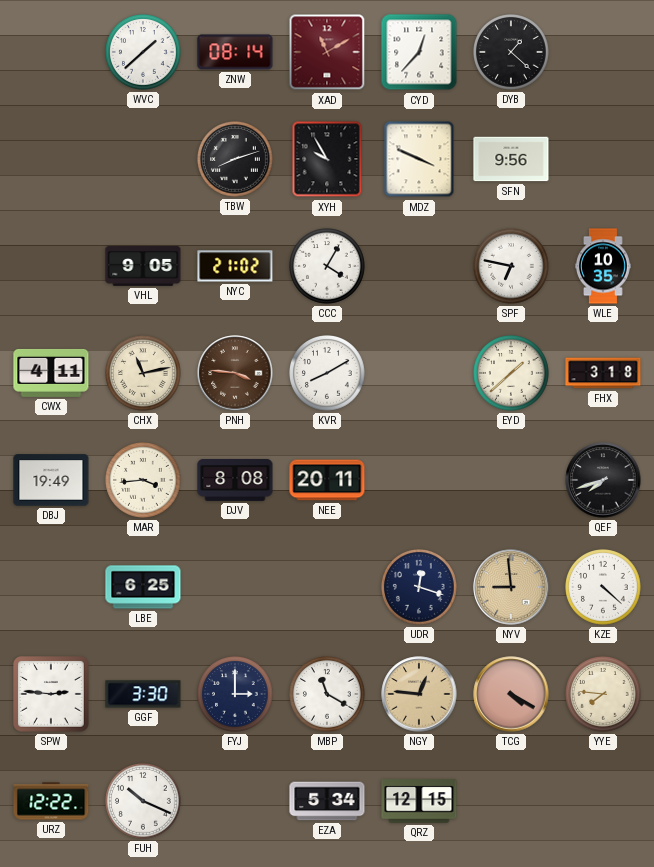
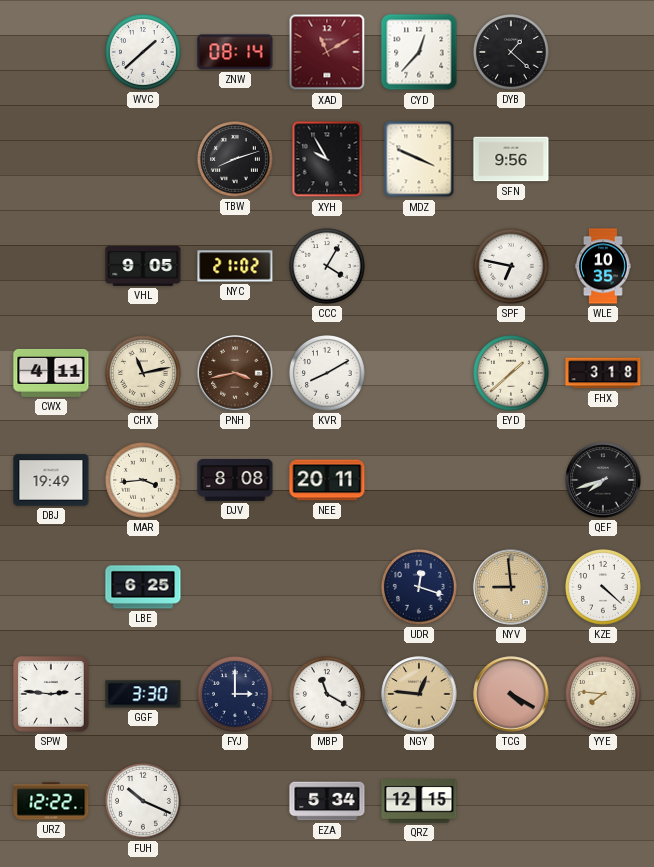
PNH: 3:46 -> 3:43 (235, 373)
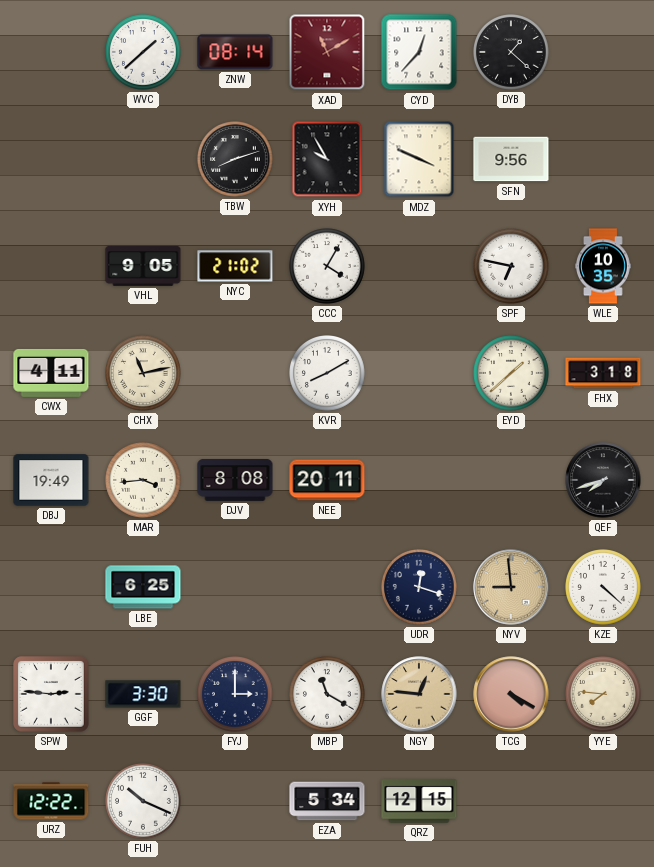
PNH: 3:43 -> none (235, 373)
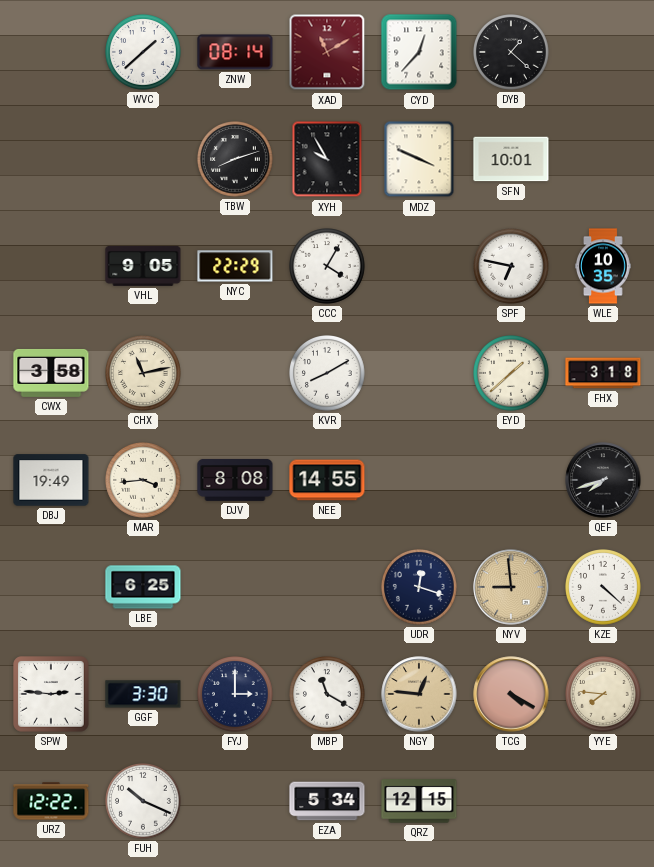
SFN: 9:56 -> 10:01 (511, 159)
NYC: 21:02 -> 22:29 (235, 266)
CWX: 4:11 -> 3:58 (51, 373)
NEE: 20:11 -> 14:55 (327, 480)
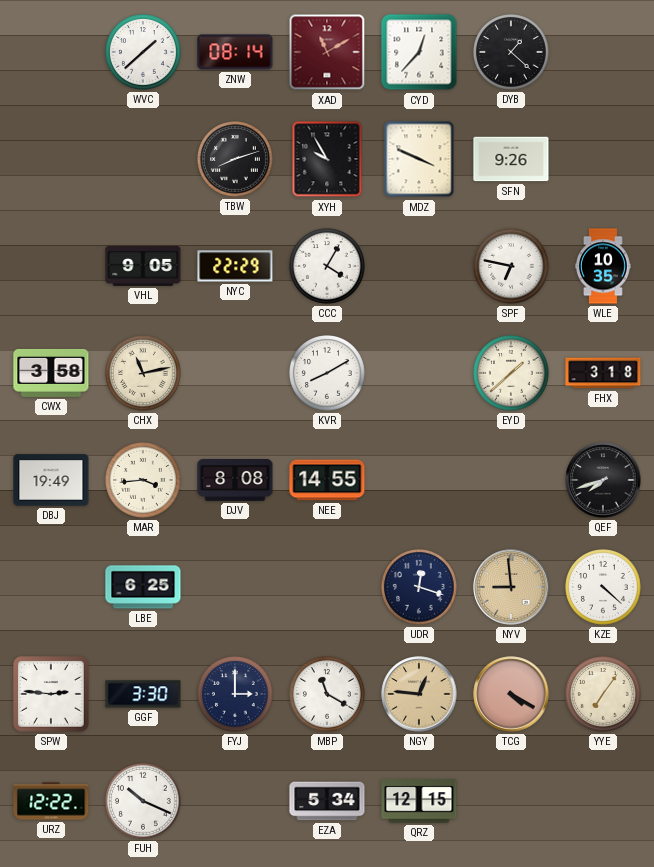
SFN: 10:01 -> 9:26 (511, 159)
YYE: 7:46 -> 7:06 (604, 695)
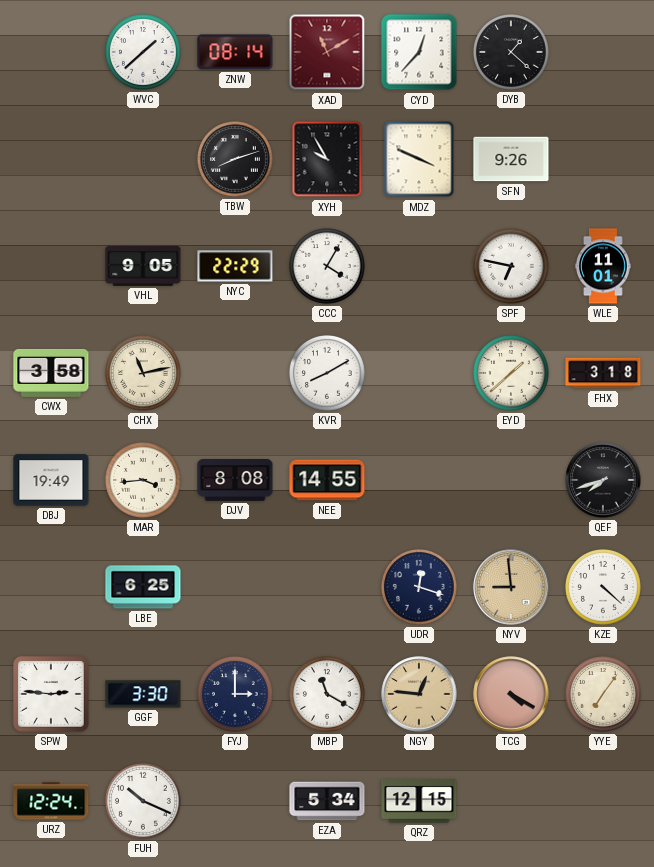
WLE: 10:35 -> 11:01 (604, 266)
URZ: 12:22 -> 12:24 (51, 801)
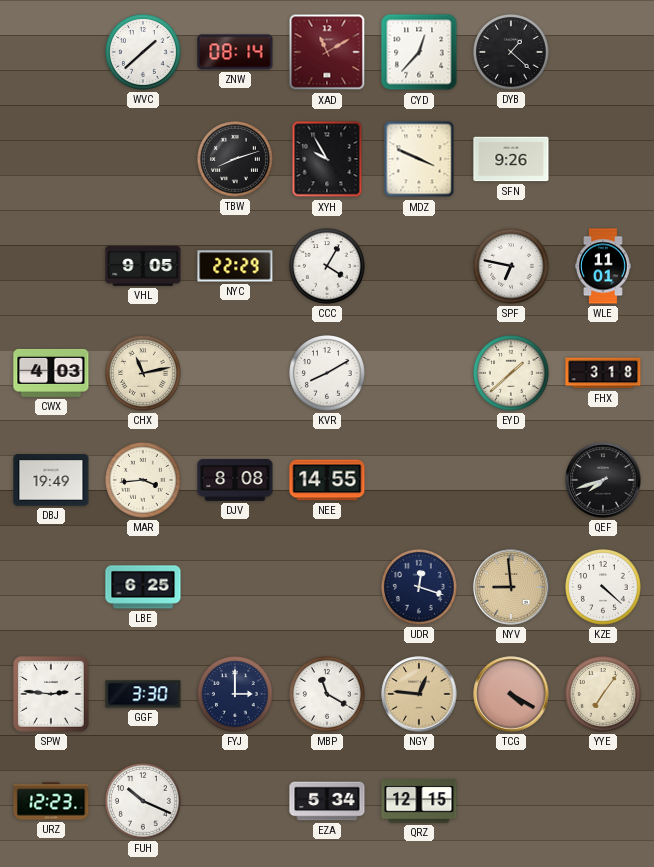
CWX: 3:58 -> 4:03 (51, 373)
URZ: 12:24 -> 12:23 (51, 801)
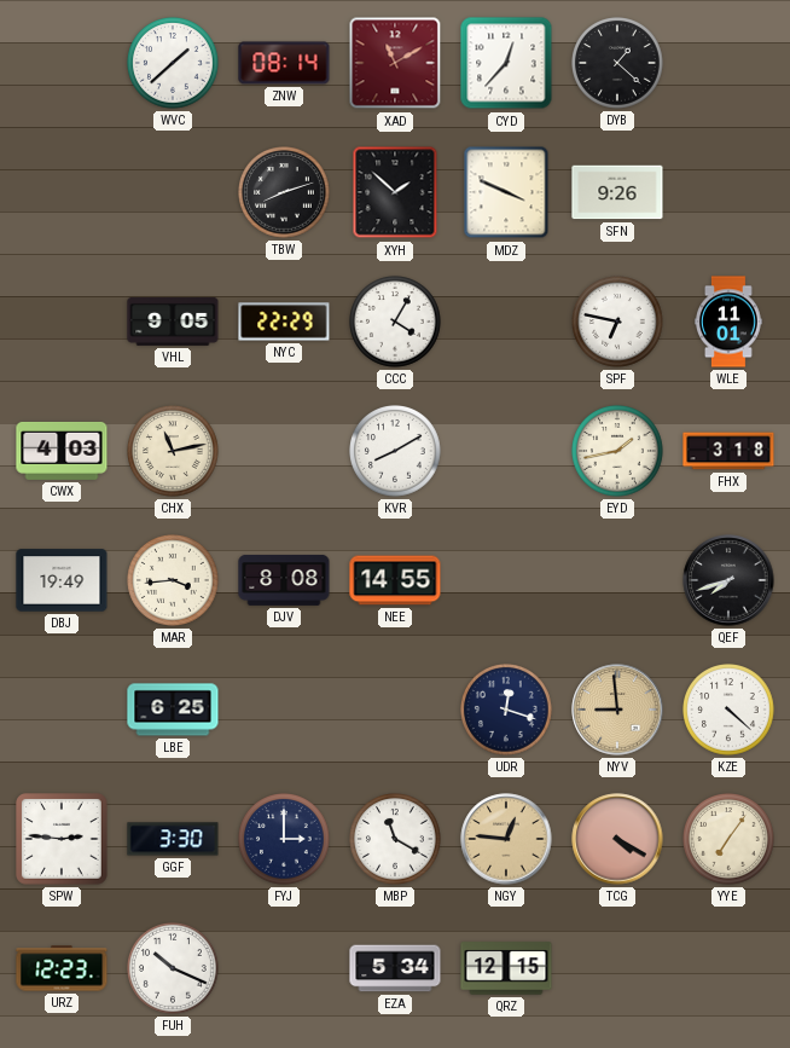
XYH: 9:55 -> 1:52 (395, 192)
EYD: 1:38 -> 1:43 (618, 452)
